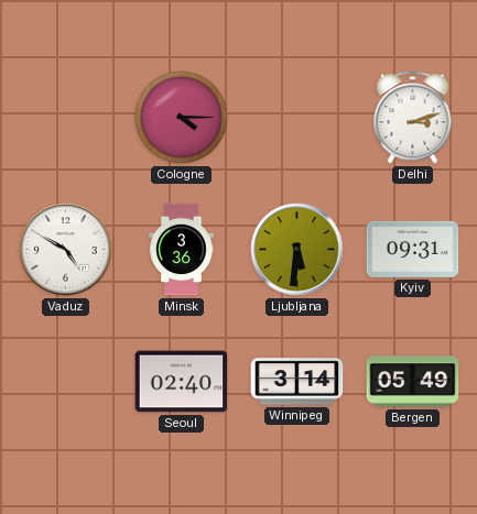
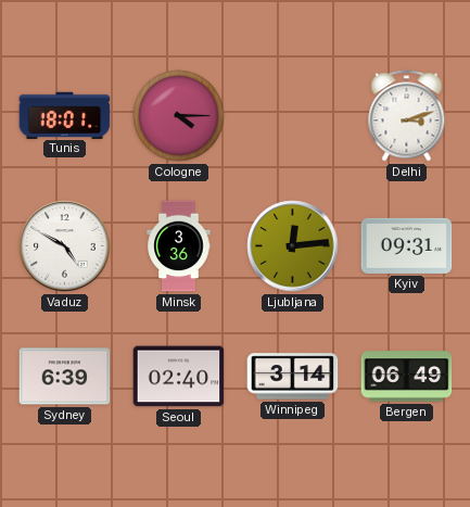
Tunis: none -> 18:01 (65, 115)
Ljubljana: 5:31 -> 12:14 (293, 246)
Sydney: none -> 6:39 (65, 377)
Bergen: 05:49 -> 06:49 (407, 377)
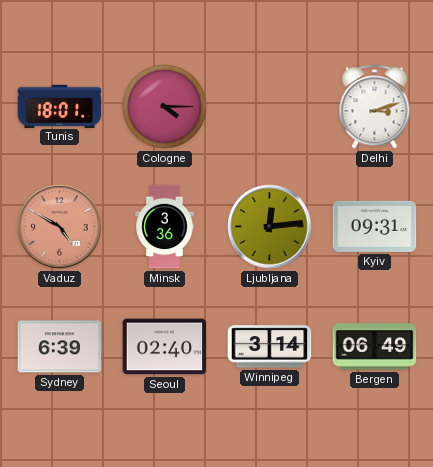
Vaduz dial: white -> salmon (60, 227)
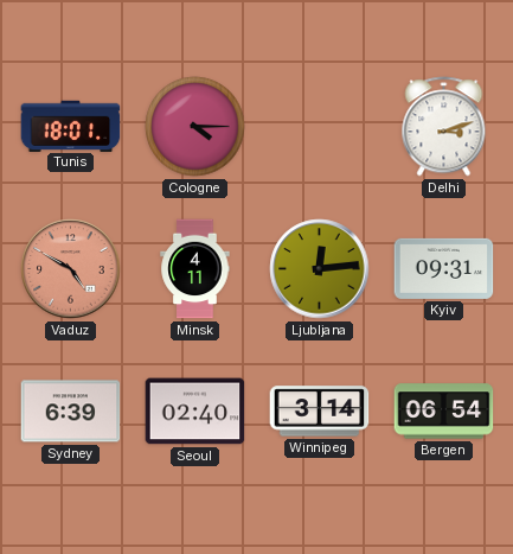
Minsk: 3:36 -> 4:11 (195, 269)
Bergen: 06:49 -> 06:54 (444, 412)
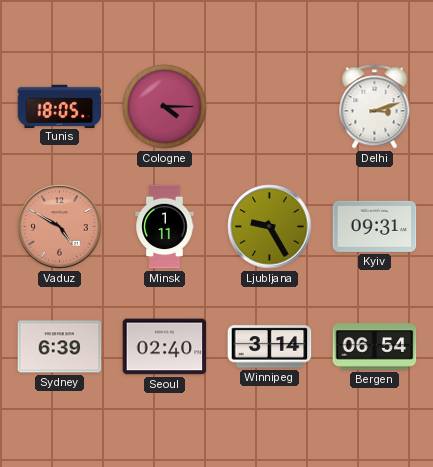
Tunis: 18:01 -> 18:05 (60, 106)
Minsk: 4:11 -> 1:11 (165, 227)
Ljubljana: 12:14 -> 9:25 (270, 227)
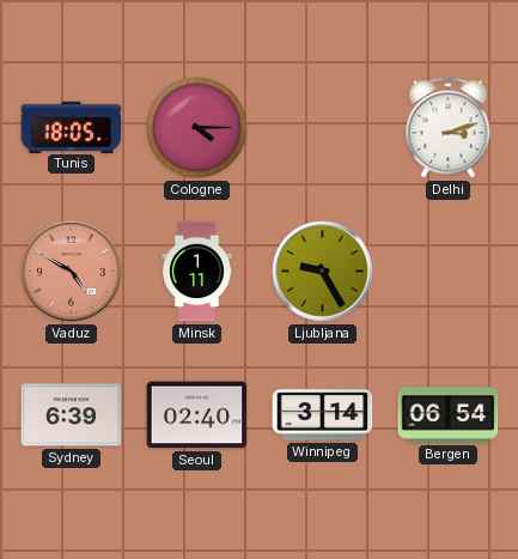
Kyiv: 09:31 -> none (375, 226)
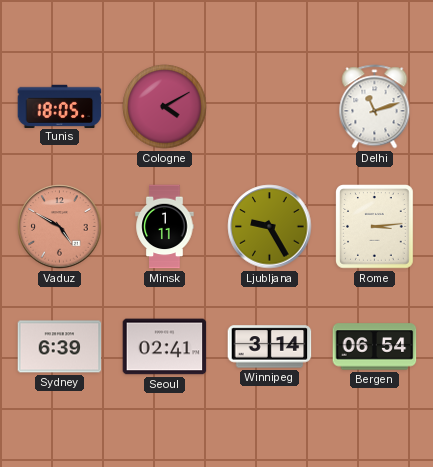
Cologne: 4:15 -> 4:10 (165, 107)
Delhi: 3:12 -> 11:12 (375, 107)
Rome: none -> 3:14 (375, 227)
Seoul: 02:40 -> 02:41 (165, 347)
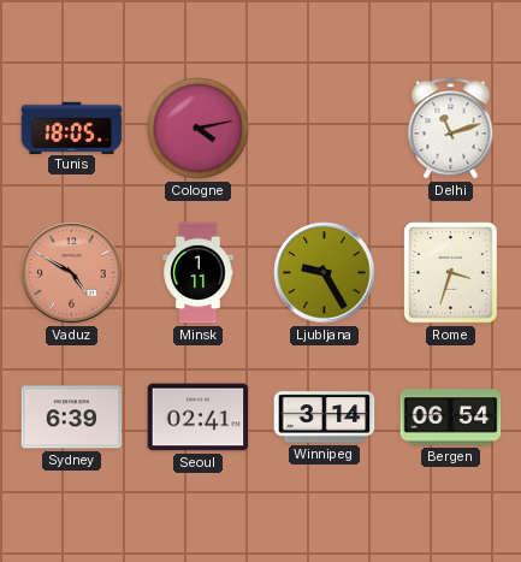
Cologne: 4:10 -> 4:13 (199, 129)
Rome: 3:14 -> 3:33 (451, 273)
